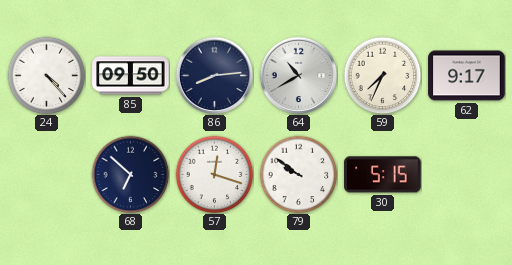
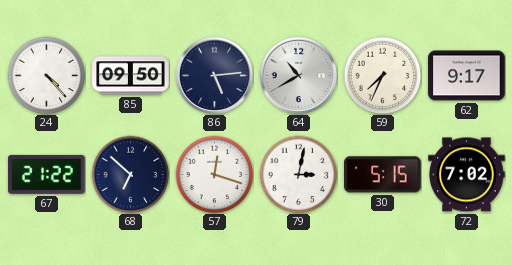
86: 8:14 -> 5:14 (214, 75)
67: none -> 21:22 (47, 174)
79: 9:51 -> 3:02 (298, 174)
72: none -> 7:02 (467, 175)
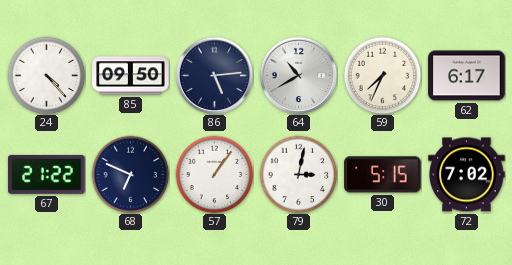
62: 9:17 -> 6:17 (467, 76)
68: 6:52 -> 6:49 (130, 174)
57: 12:18 -> 1:06 (214, 174)
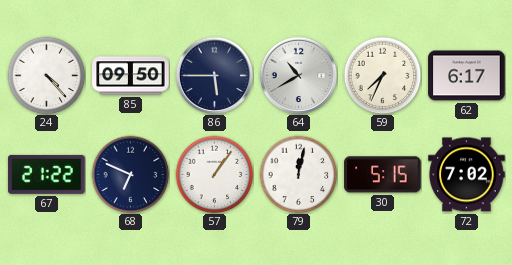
86: 5:14 -> 5:45 (214, 75)
79: 3:02 -> 12:02 (298, 174)
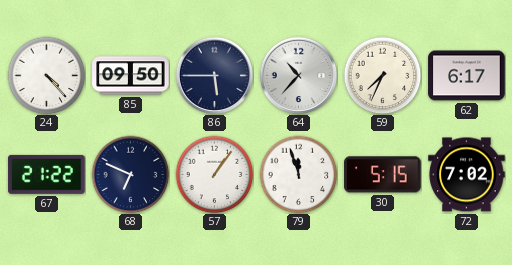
64: 10:40 -> 10:37 (298, 75)
79: 12:02 -> 11:57 (298, 174)
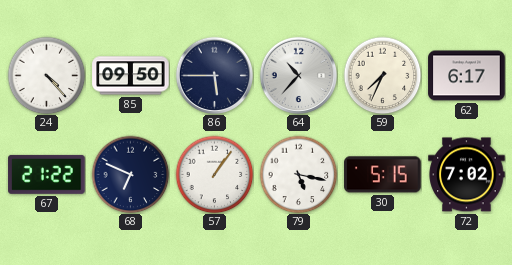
79: 11:57 -> 5:17 (298, 174)
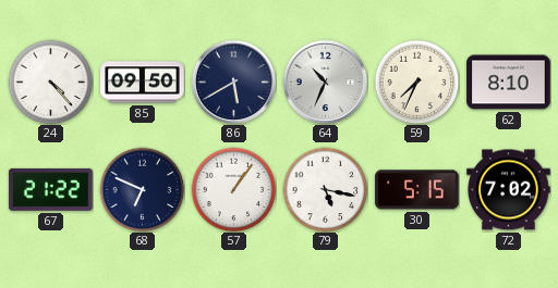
86: 5:45 -> 5:40 (233, 82)
64: 10:37 -> 10:34 (325, 82)
62: 6:17 -> 8:10 (509, 83)
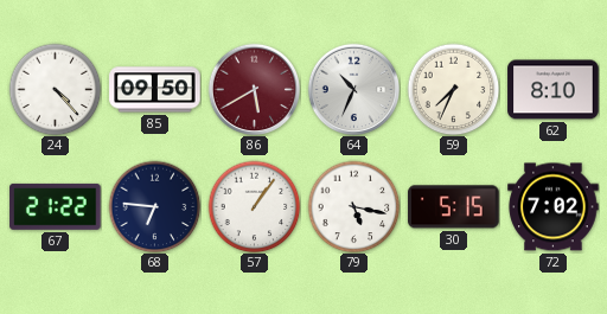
86 dial: navy -> burgundy (254, 89)
68: 6:49 -> 6:46 (154, 206)
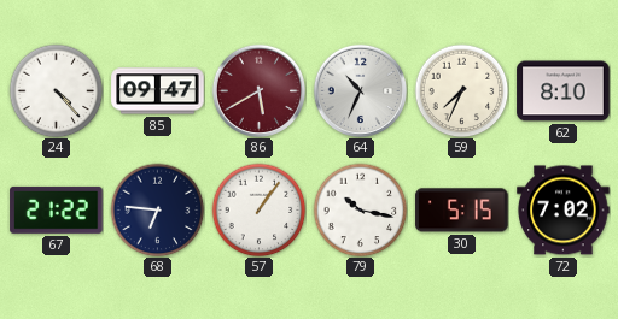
85: 09:50 -> 09:47 (158, 91)
79: 5:17 -> 10:17 (360, 209)
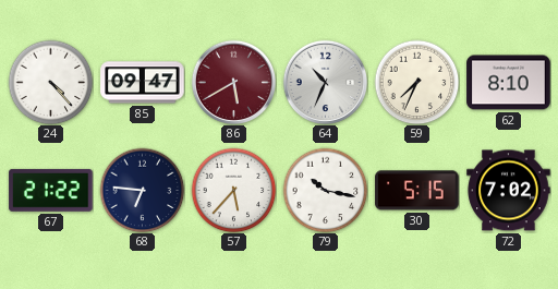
57: 1:06 -> 5:37 (233, 190)
